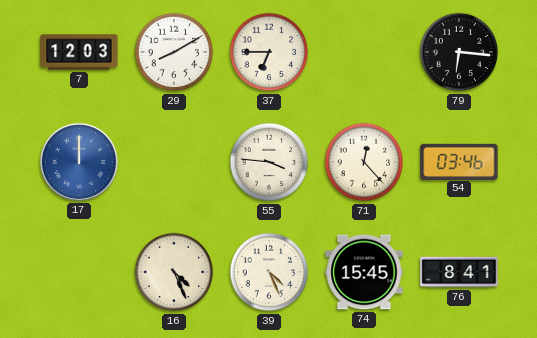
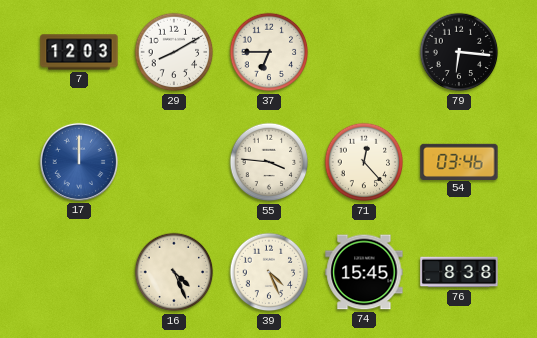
76: 8:41 -> 8:38 (459, 272)
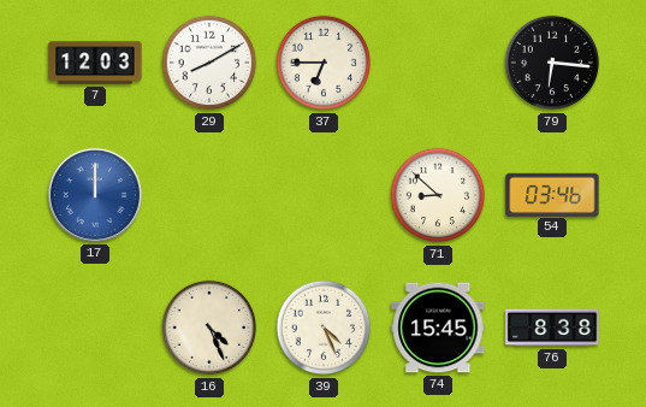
55: 3:46 -> none (269, 162)
71: 12:23 -> 8:52 (438, 195)
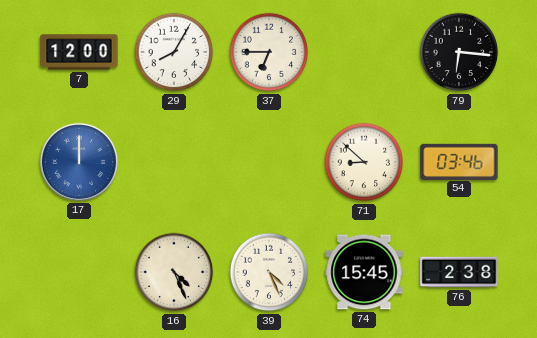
7: 12:03 -> 12:00 (79, 52)
29: 8:10 -> 8:05 (174, 52)
76: 8:38 -> 2:38 (459, 272)
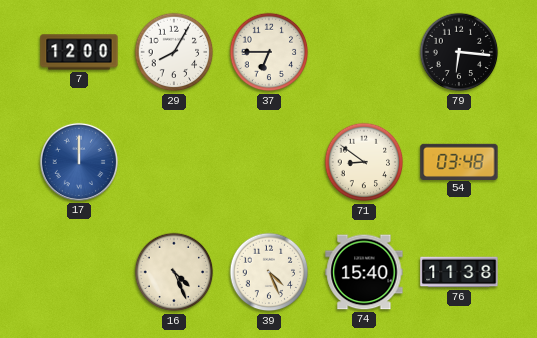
71: 8:52 -> 8:51 (364, 162)
54: 03:46 -> 03:48 (459, 161)
74: 15:45 -> 15:40 (364, 272)
76: 2:38 -> 11:38 (459, 272)
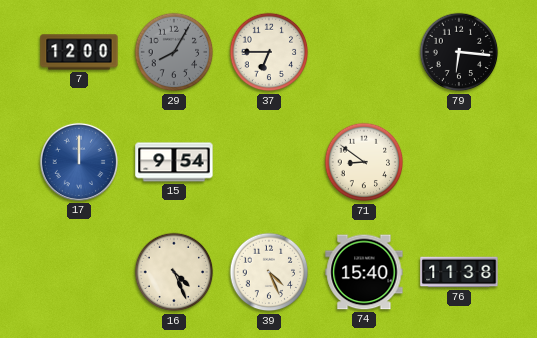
29 dial: white -> grey (174, 52)
15: none -> 9:54 (174, 162)
54: 03:48 -> none (459, 161)
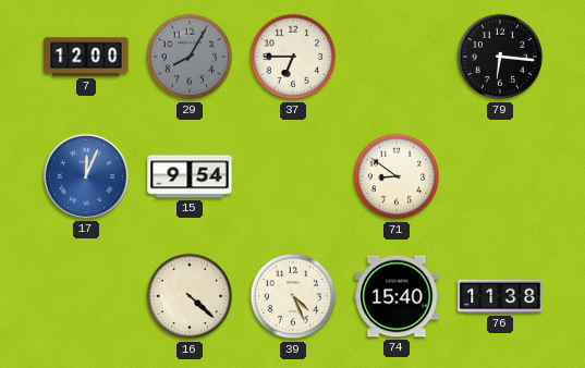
17: 12:00 -> 12:04 (86, 176)
16: 4:26 -> 4:22 (190, 296)
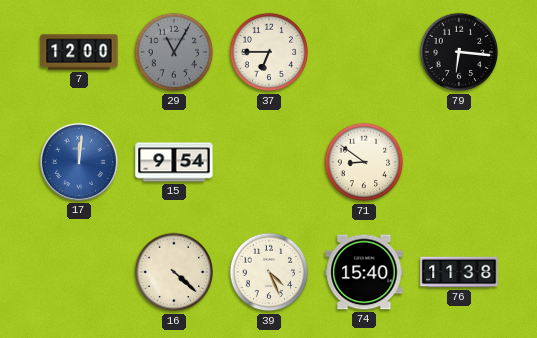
29: 8:05 -> 11:05 (174, 52)
17: 12:04 -> 12:01 (79, 162)
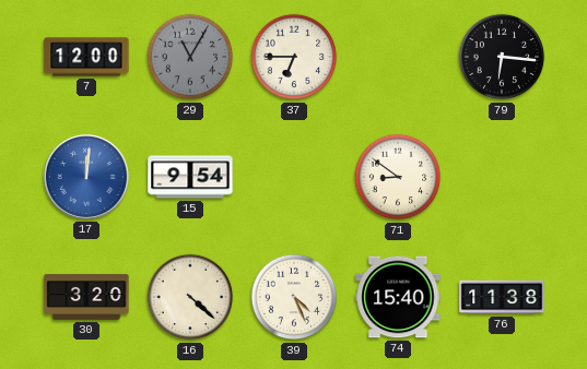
30: none -> 3:20 (86, 297)
